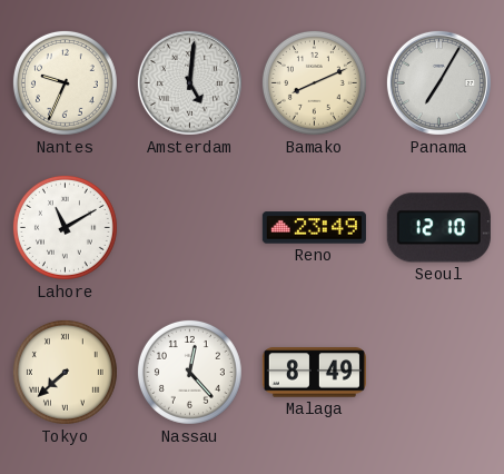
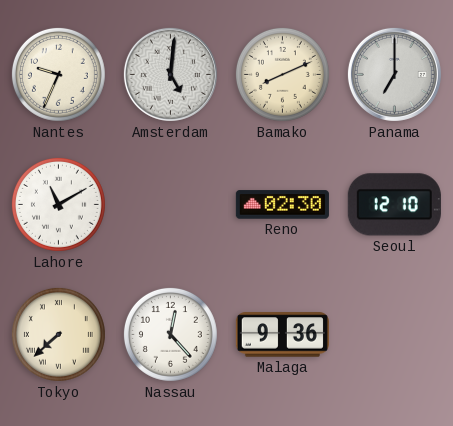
Panama: 7:05 -> 7:00 (394, 74)
Reno: 23:49 -> 02:30 (282, 205)
Malaga: 8:49 -> 9:36 (282, 335)
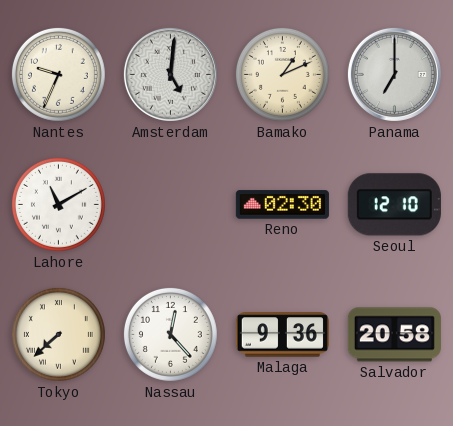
Bamako: 8:11 -> 1:11 (282, 74)
Salvador: none -> 20:58 (394, 335)
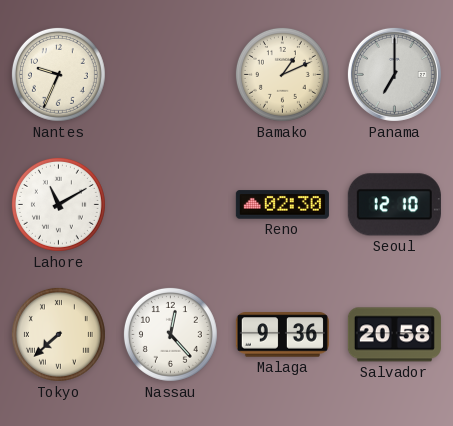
Amsterdam: 5:01 -> none (170, 74)
